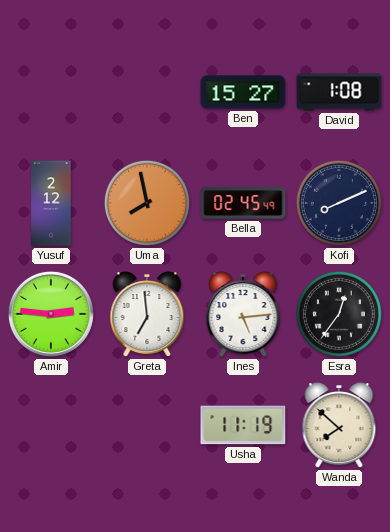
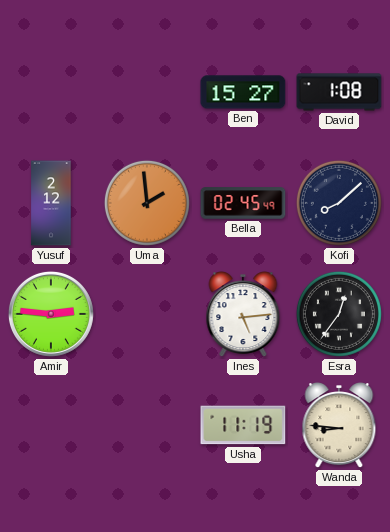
Uma: 7:58 -> 1:59 (147, 203)
Kofi: 8:11 -> 8:08 (339, 203)
Greta: 6:59 -> none (147, 315)
Wanda: 7:52 -> 8:46 (339, 426)
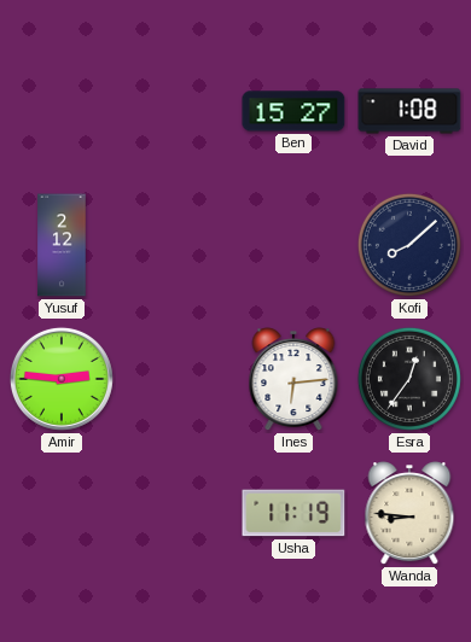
Uma: 1:59 -> none (147, 203)
Bella: 02:45 -> none (243, 203)
Ines: 5:14 -> 6:14 (293, 380)
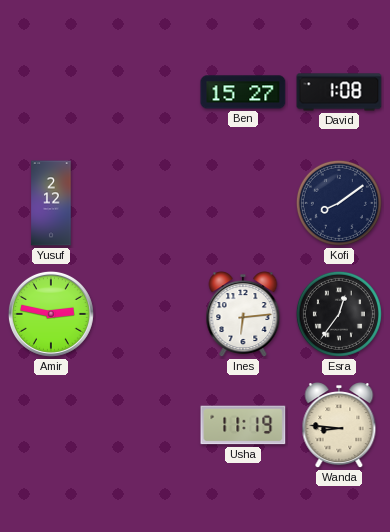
Kofi: 8:08 -> 8:09 (339, 203)
Amir: 2:46 -> 2:47 (51, 314)
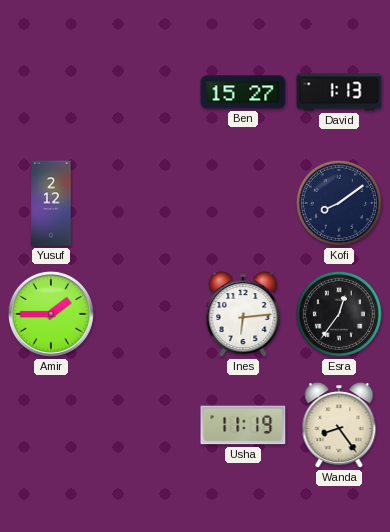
David: 1:08 -> 1:13 (339, 92)
Amir: 2:47 -> 1:45 (51, 314)
Wanda: 8:46 -> 8:24 (339, 426)
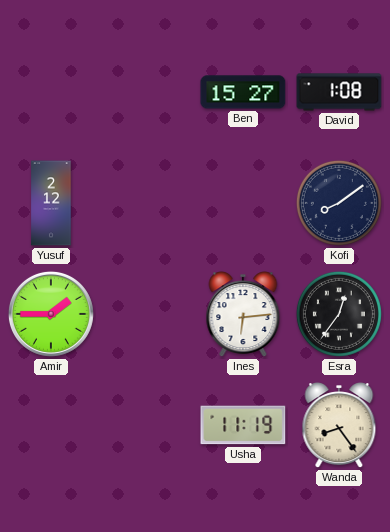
David: 1:13 -> 1:08 (339, 92)
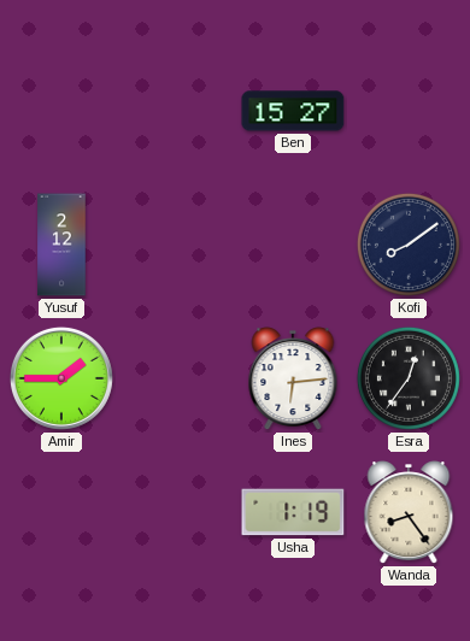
David: 1:08 -> none (339, 92)
Usha: 11:19 -> 1:19 (293, 512)
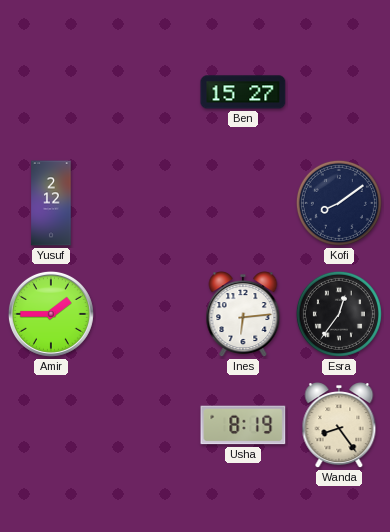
Usha: 1:19 -> 8:19 (243, 425)
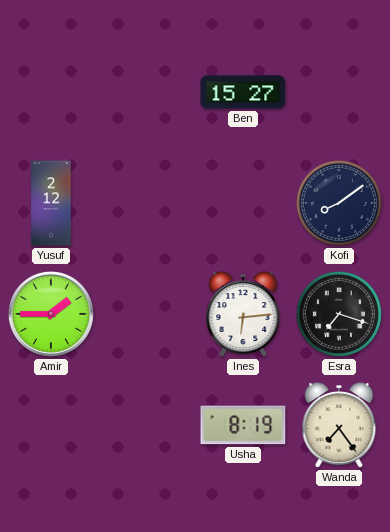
Esra: 12:36 -> 7:18 (339, 314)
Wanda: 8:24 -> 7:24 (339, 426)
